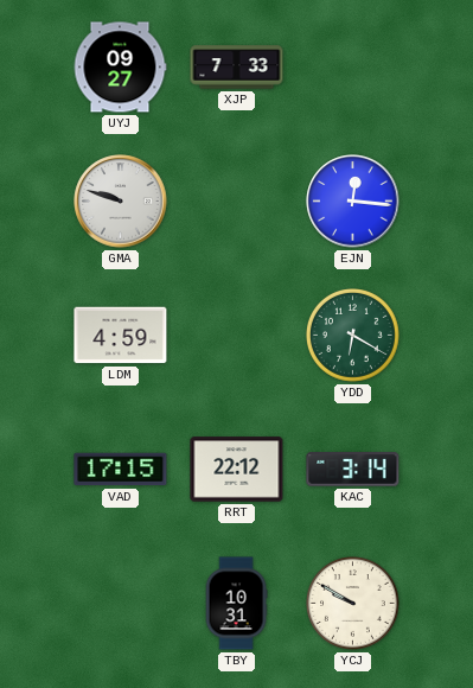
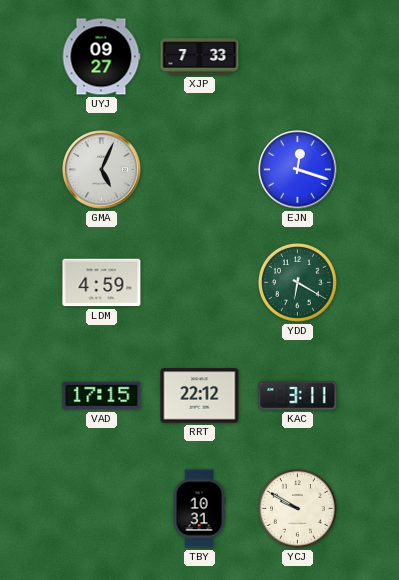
GMA: 9:48 -> 5:04 (102, 170)
EJN: 12:16 -> 12:18 (298, 170)
KAC: 3:14 -> 3:11 (298, 396)
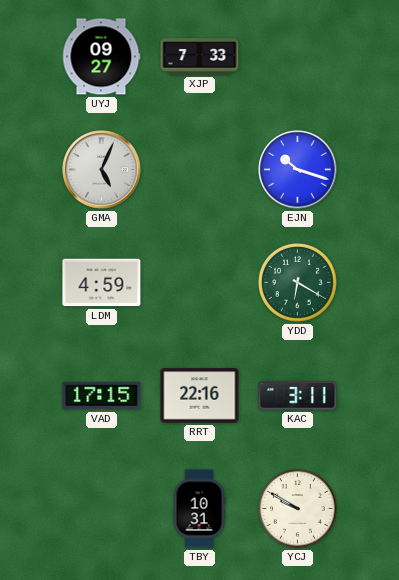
EJN: 12:18 -> 10:18 (298, 170)
RRT: 22:12 -> 22:16 (200, 396)
